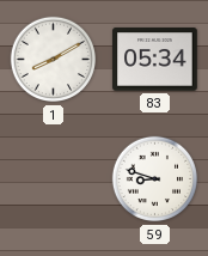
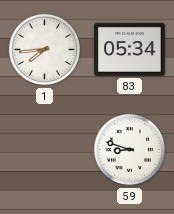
1: 8:10 -> 7:44 (45, 50)
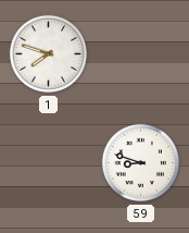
1: 7:44 -> 7:48 (49, 54)
83: 05:34 -> none (130, 50)
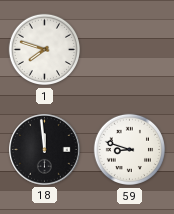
18: none -> 11:59 (45, 150)
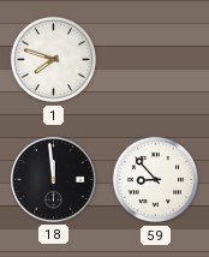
59: 8:48 -> 8:53 (156, 180)
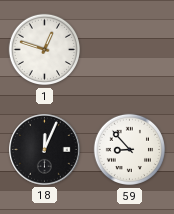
1: 7:48 -> 12:48 (45, 50)
18: 11:59 -> 12:04 (45, 150)
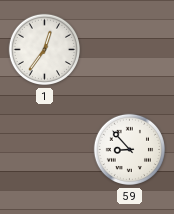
1: 12:48 -> 12:36 (45, 50)
18: 12:04 -> none (45, 150)
